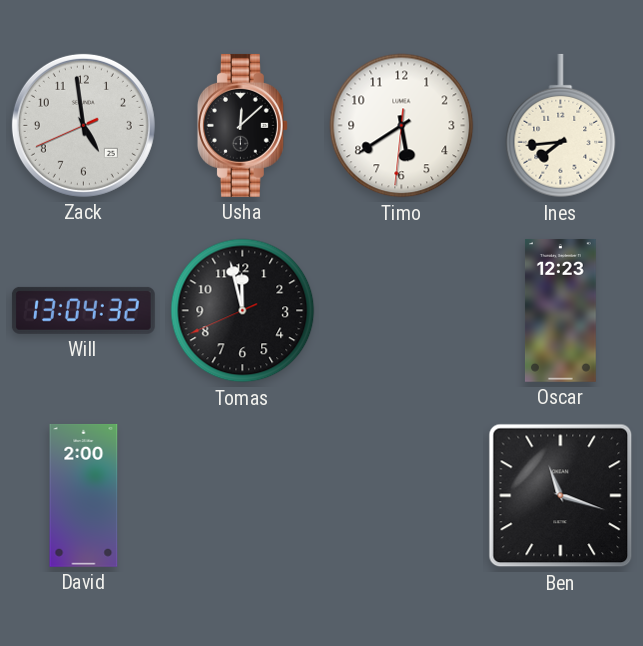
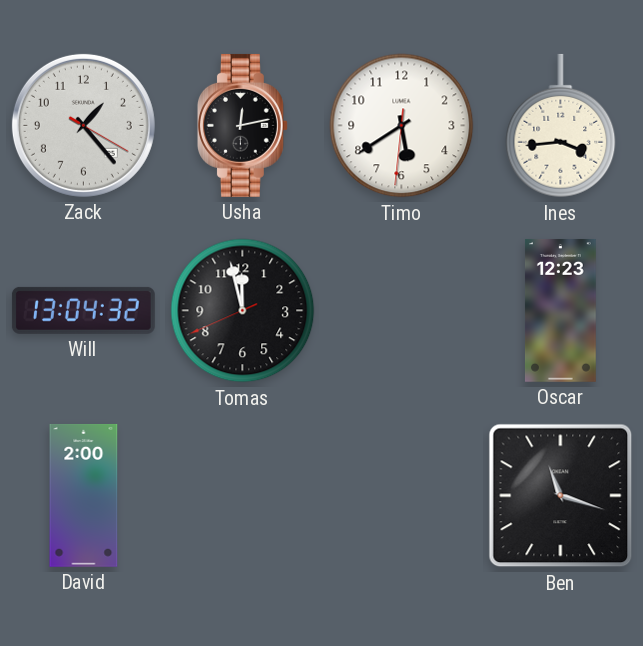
Zack: 4:58 -> 1:23 (83, 125)
Usha: 12:08 -> 12:13 (242, 125)
Ines: 7:44 -> 3:44 (561, 126)
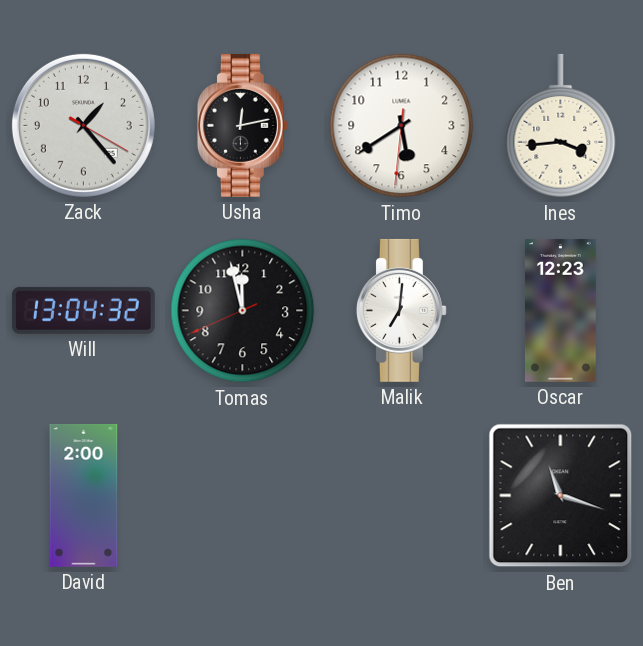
Malik: none -> 7:01 (401, 310)
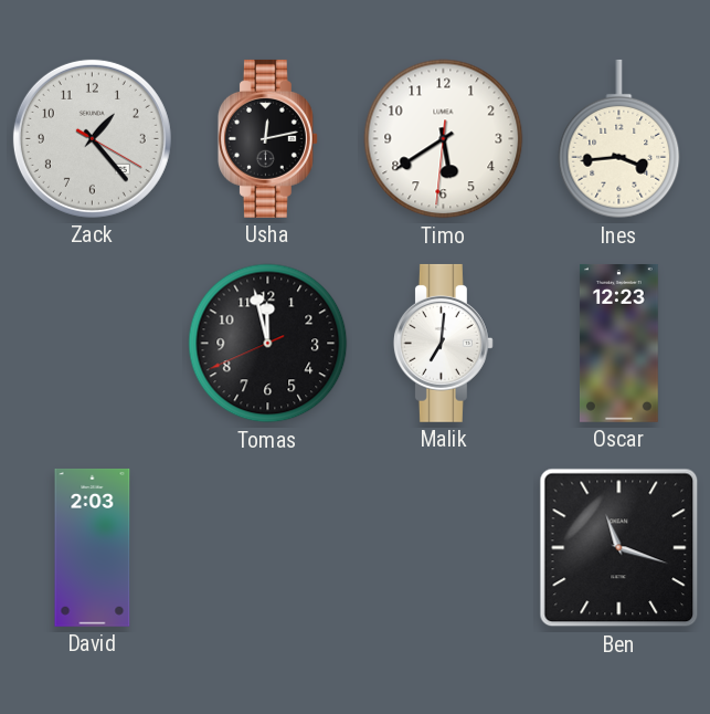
Will: 13:04 -> none (83, 310)
David: 2:00 -> 2:03 (93, 547)
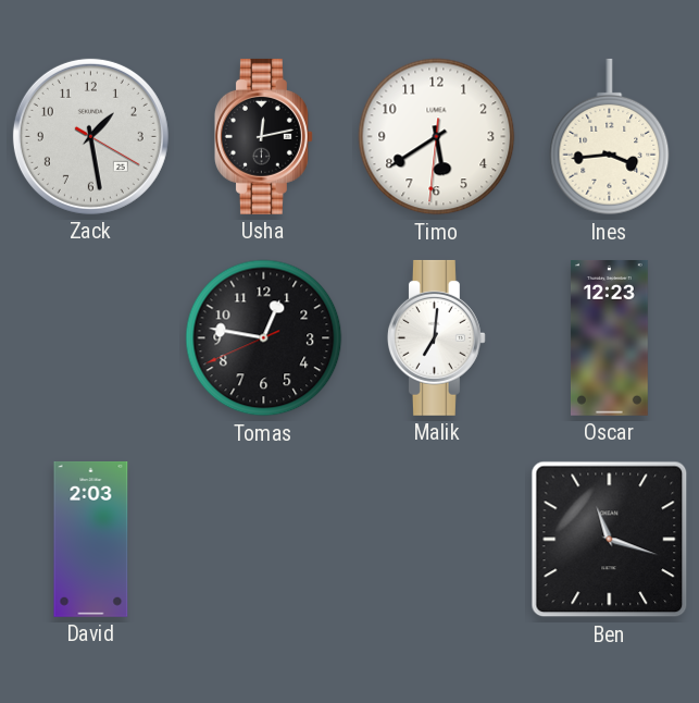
Zack: 1:23 -> 1:28 (90, 136)
Tomas: 11:57 -> 12:46 (264, 338)
